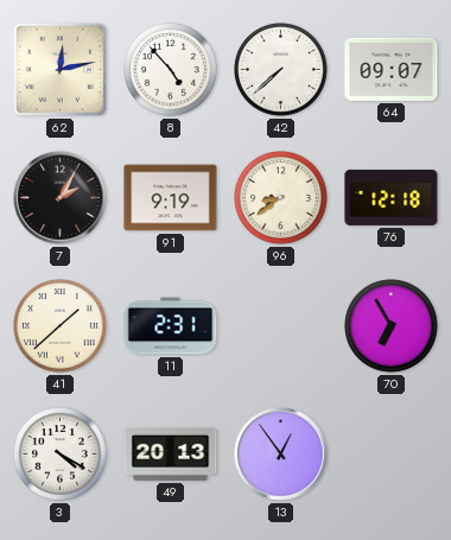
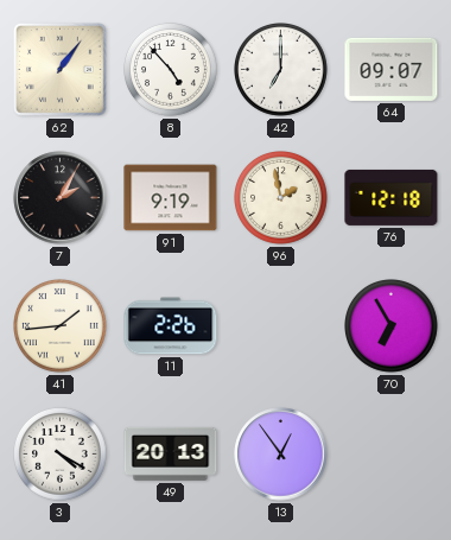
62: 12:13 -> 1:06 (59, 69)
42: 7:38 -> 7:00 (281, 70)
96: 8:39 -> 1:58 (281, 198)
41: 1:38 -> 1:44 (61, 326)
11: 2:31 -> 2:26 (171, 326)
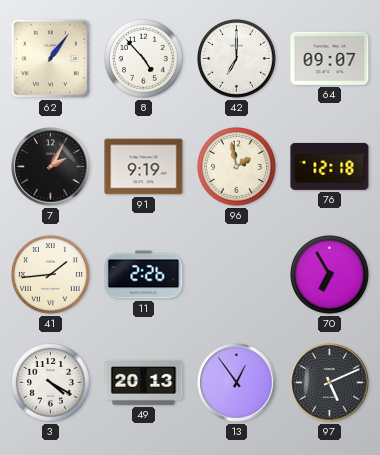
97: none -> 5:11 (330, 383)
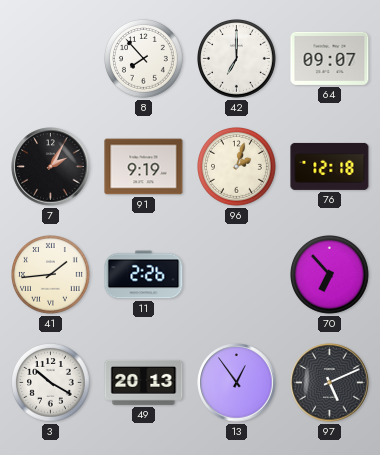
62: 1:06 -> none (50, 58)
8: 4:53 -> 7:53 (144, 59)
96: 1:58 -> 2:03 (237, 167)
70: 6:55 -> 6:53 (330, 275)
3: 4:20 -> 10:20 (51, 383)
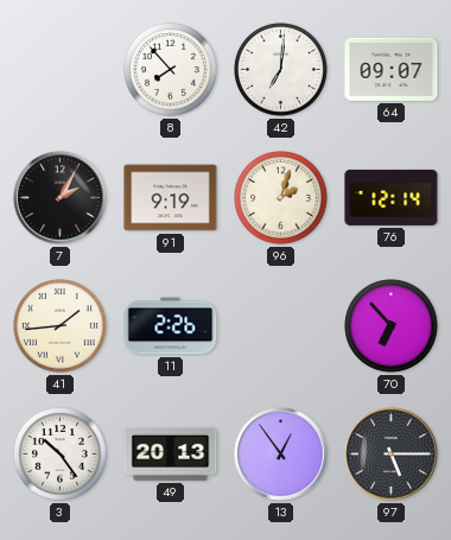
42: 7:00 -> 7:01 (281, 70)
76: 12:18 -> 12:14 (392, 197)
3: 10:20 -> 10:24 (61, 455)
97: 5:11 -> 5:15 (392, 455)
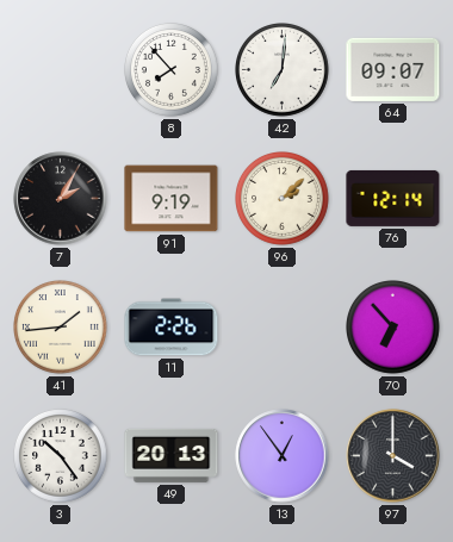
96: 2:03 -> 2:08 (283, 199)
97: 5:15 -> 4:00 (393, 456)
